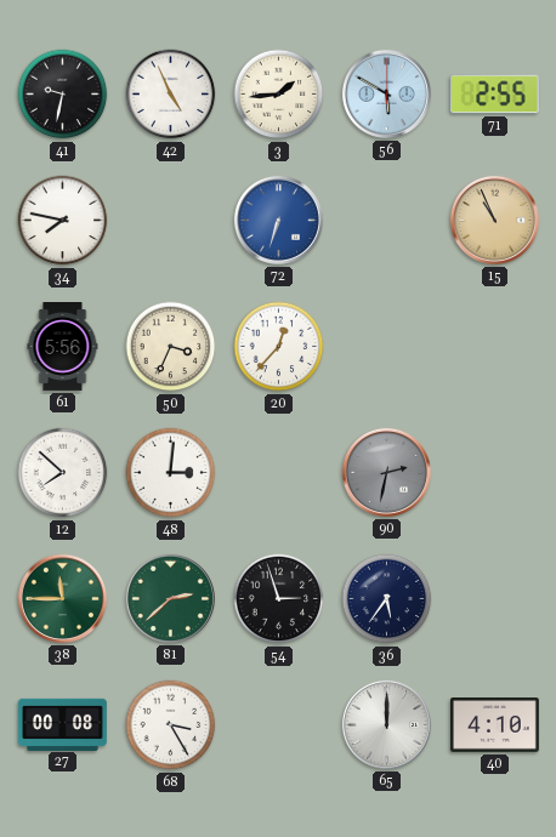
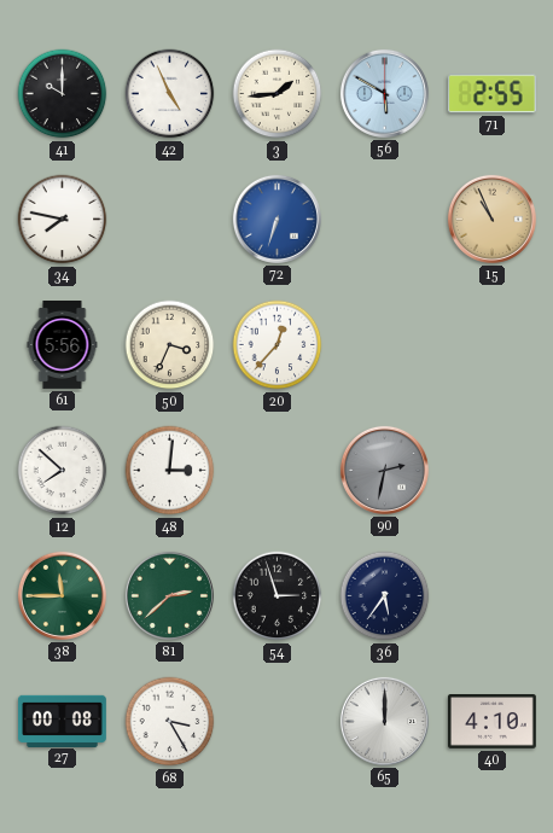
41: 9:32 -> 10:00 (63, 94)
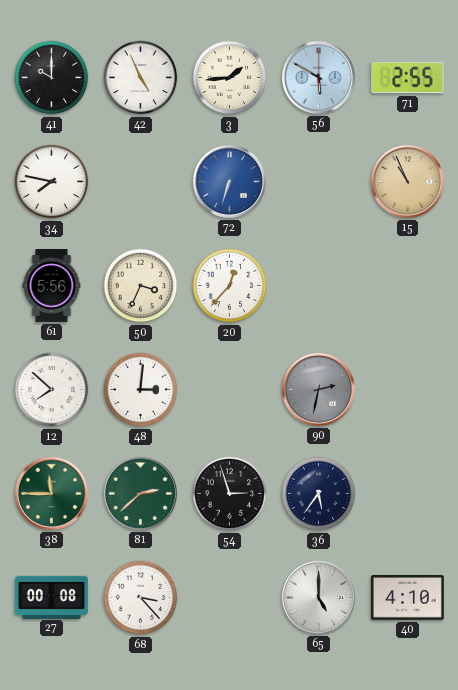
68: 3:25 -> 3:23 (141, 598)
65: 12:00 -> 5:00 (318, 597)
